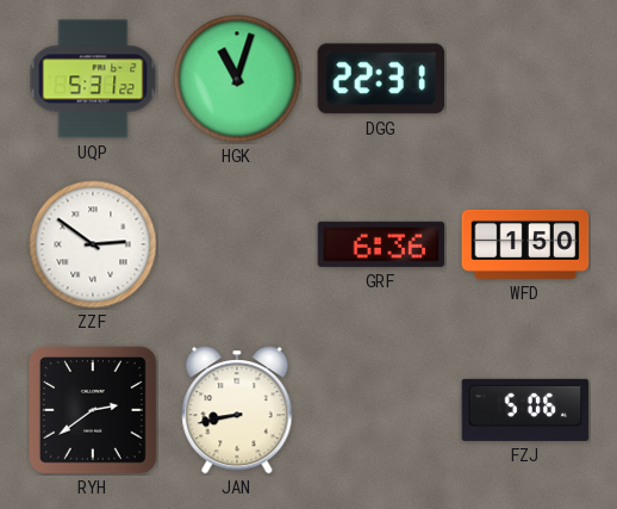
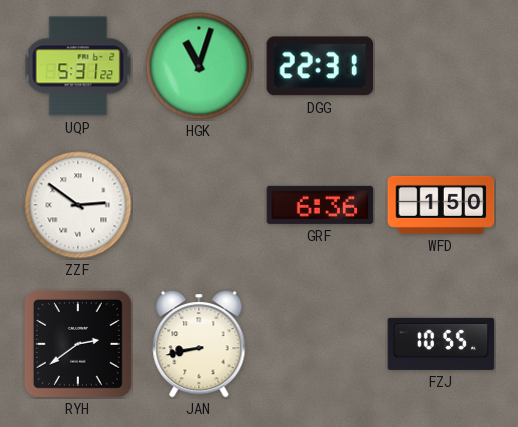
FZJ: 5:06 -> 10:55 (441, 344)
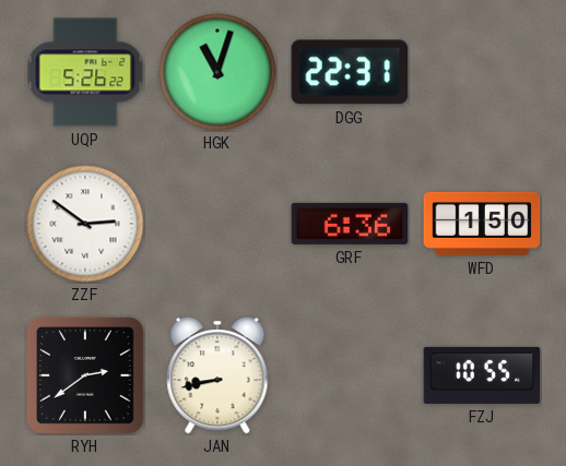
UQP: 5:31 -> 5:26 (85, 72)
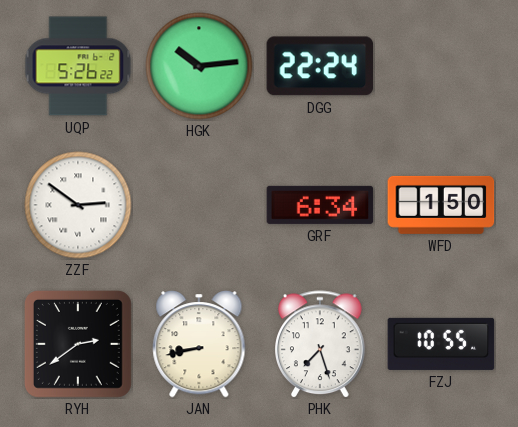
HGK: 11:03 -> 10:14 (199, 66)
DGG: 22:31 -> 22:24 (320, 66)
GRF: 6:36 -> 6:34 (320, 205)
PHK: none -> 7:27 (321, 344)
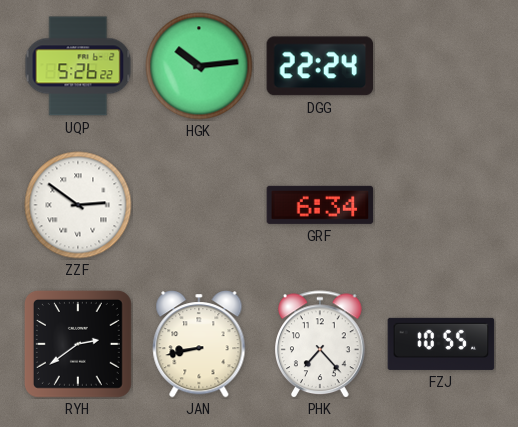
WFD: 1:50 -> none (441, 205)
PHK: 7:27 -> 7:23 (321, 344)
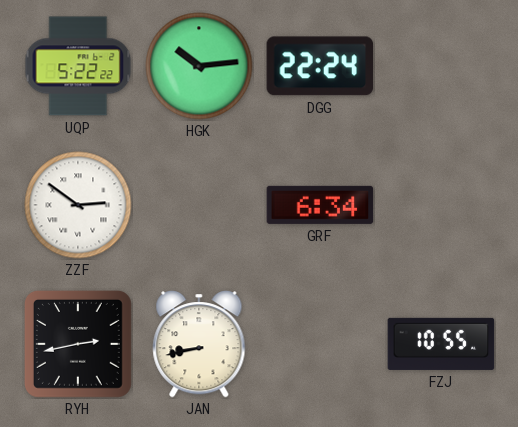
UQP: 5:26 -> 5:22 (78, 66)
RYH: 2:39 -> 2:43 (78, 344)
PHK: 7:23 -> none (321, 344)
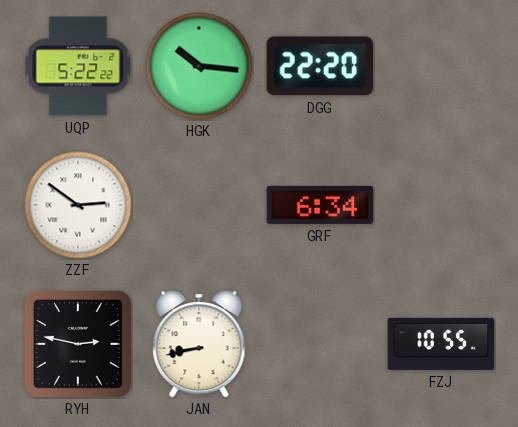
HGK: 10:14 -> 10:16 (199, 66)
DGG: 22:24 -> 22:20 (320, 66)
RYH: 2:43 -> 2:47 (78, 344)
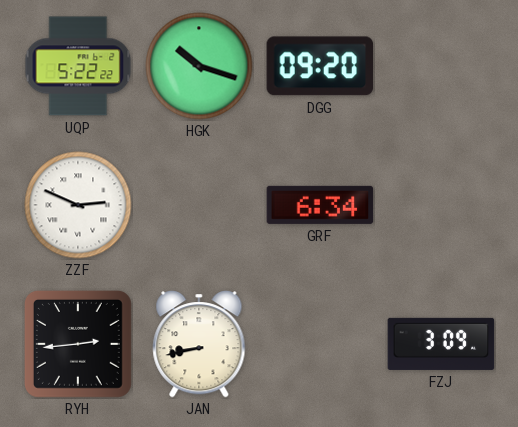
HGK: 10:16 -> 10:18 (199, 66)
DGG: 22:20 -> 09:20 (320, 66)
ZZF: 2:51 -> 2:49 (78, 205)
RYH: 2:47 -> 2:44 (78, 344)
FZJ: 10:55 -> 3:09 (441, 344)
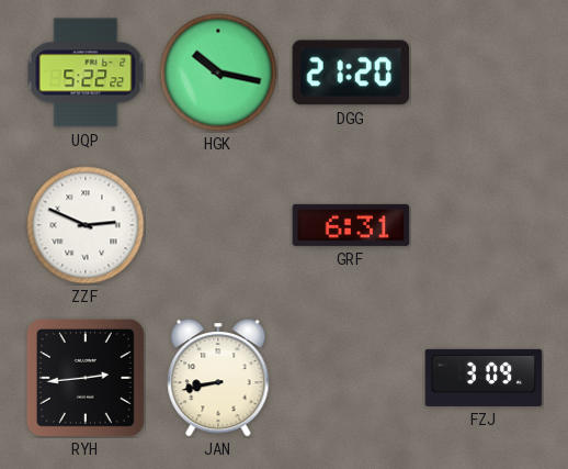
HGK: 10:18 -> 10:17 (218, 72)
DGG: 09:20 -> 21:20 (351, 72)
GRF: 6:34 -> 6:31 (351, 225)
